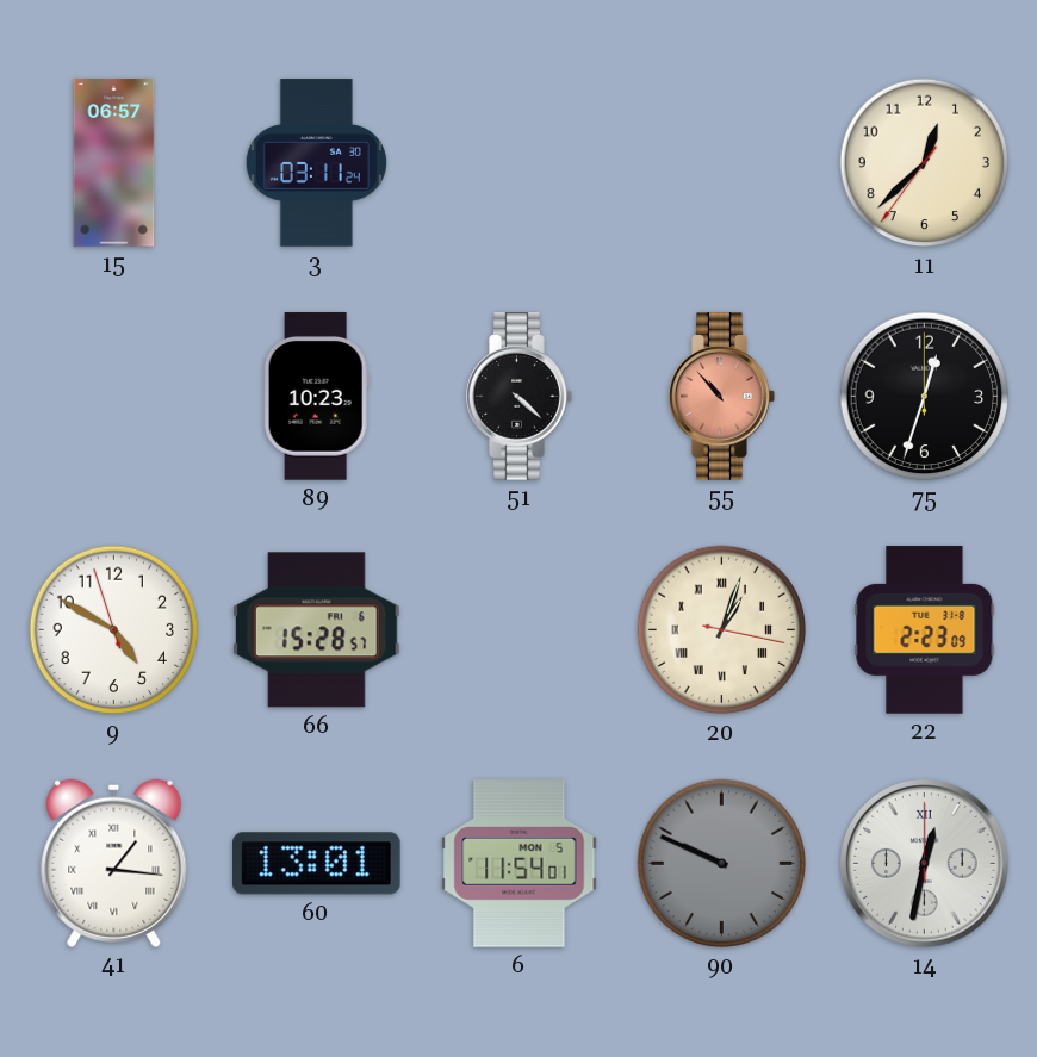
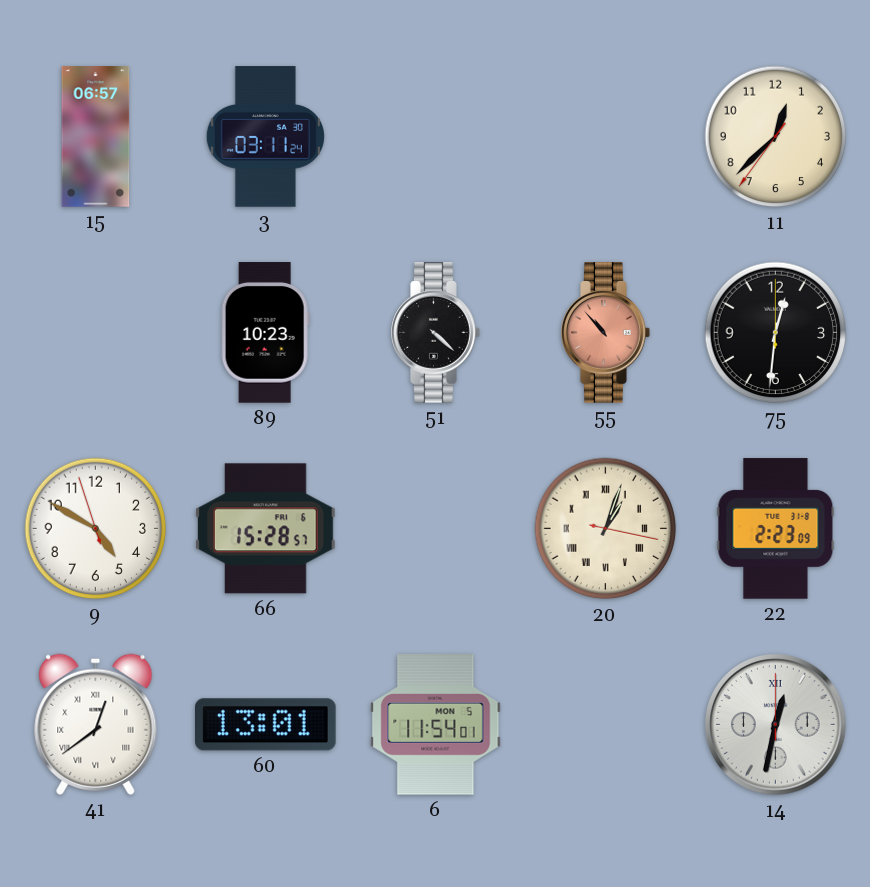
75: 12:33 -> 12:31 (776, 333)
41: 1:16 -> 12:39 (96, 724)
90: 9:49 -> none (722, 864)
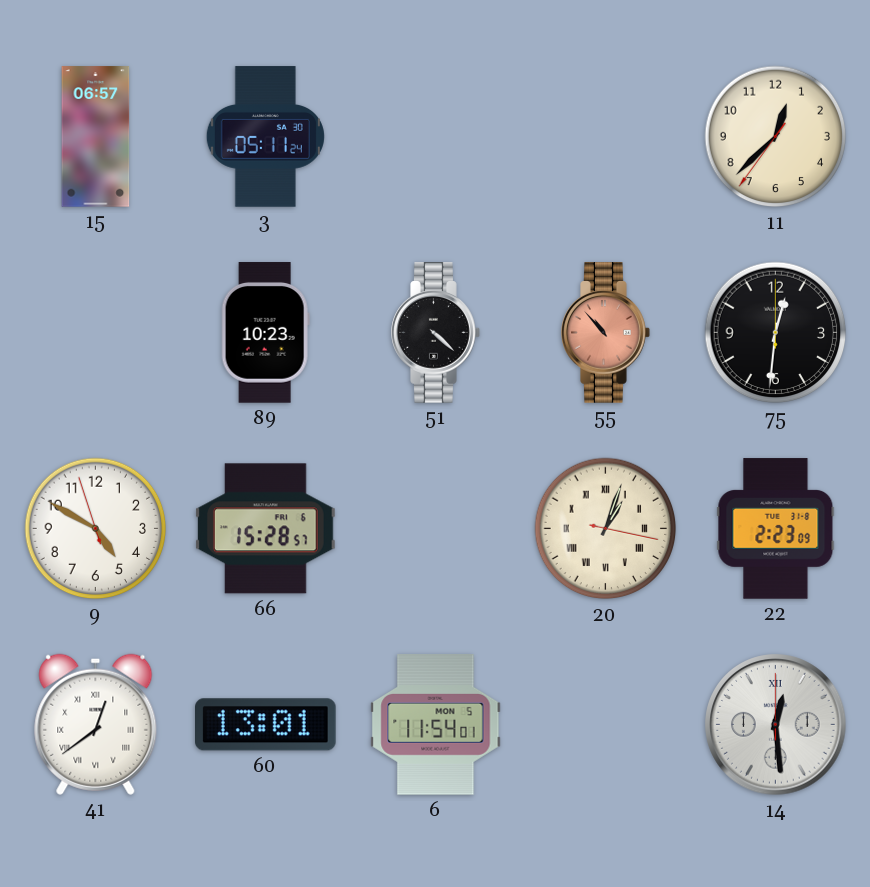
3: 03:11 -> 05:11 (265, 137)
14: 12:32 -> 12:29 (776, 725)
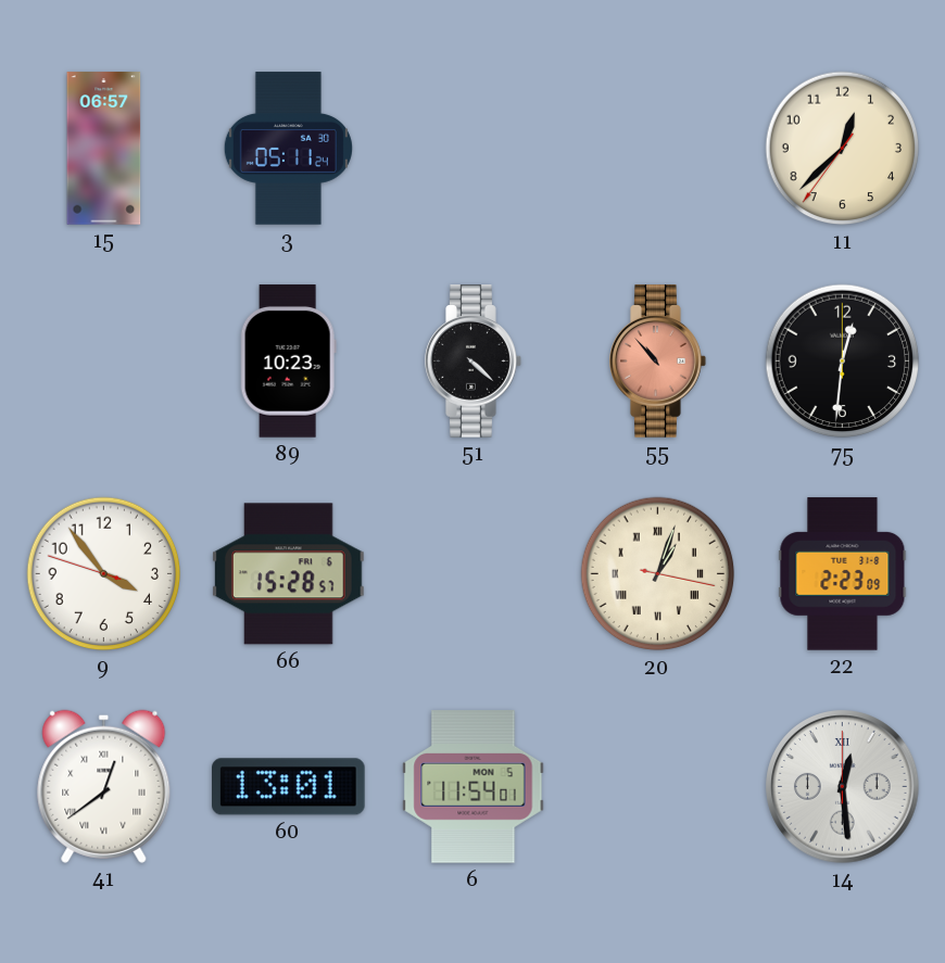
9: 4:49 -> 3:53 (104, 574)
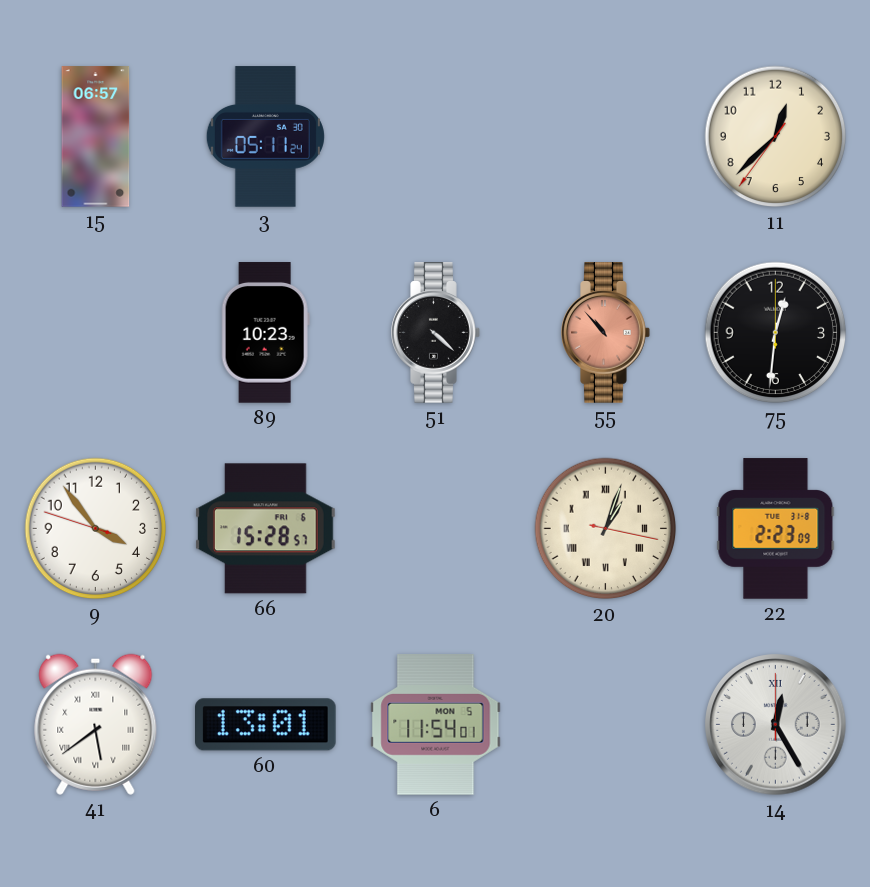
41: 12:39 -> 5:39 (96, 724)
14: 12:29 -> 12:25 (776, 725)
